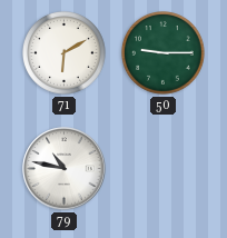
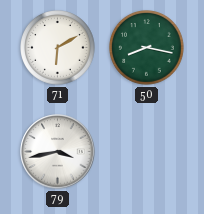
50: 9:15 -> 8:17 (147, 48)
79: 10:47 -> 3:43 (58, 152)
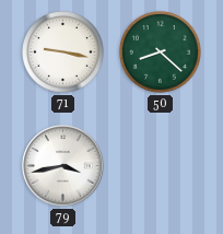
71: 6:10 -> 9:17 (63, 52)
50: 8:17 -> 8:22 (161, 52)
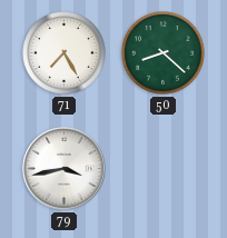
71: 9:17 -> 7:25 (65, 53)
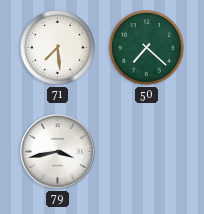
71: 7:25 -> 7:29 (58, 48)
50: 8:22 -> 7:22 (147, 48)
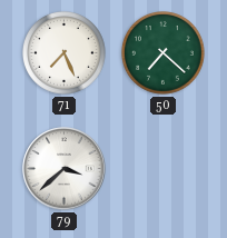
71: 7:29 -> 7:26 (65, 53)
79: 3:43 -> 3:38 (65, 169)
